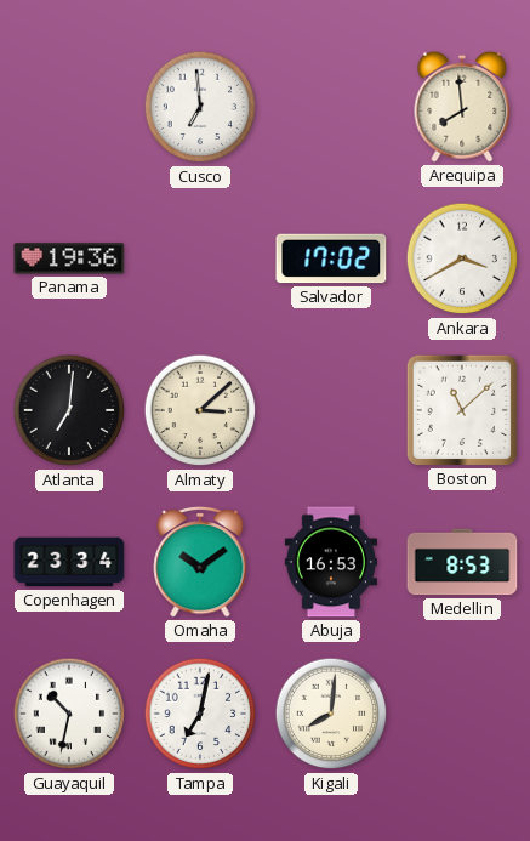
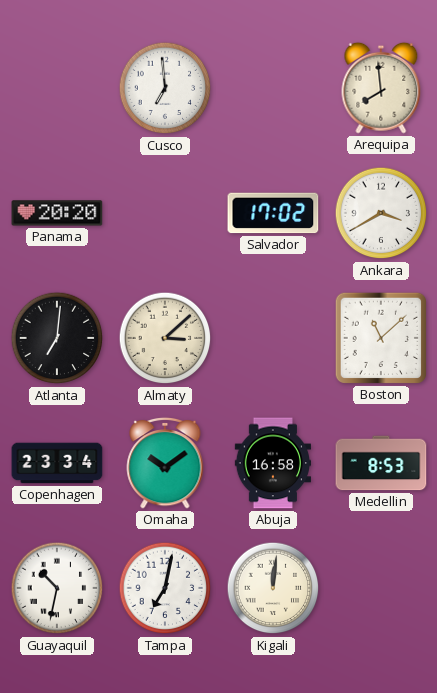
Panama: 19:36 -> 20:20 (57, 213)
Abuja: 16:53 -> 16:58 (272, 463)
Kigali: 8:01 -> 12:01 (273, 588)
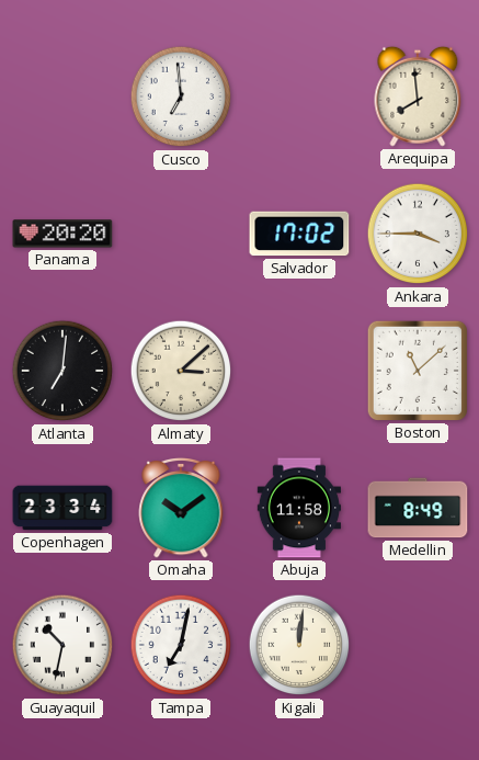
Ankara: 3:40 -> 3:45 (418, 234)
Abuja: 16:58 -> 11:58 (298, 508)
Medellin: 8:53 -> 8:49 (418, 508)
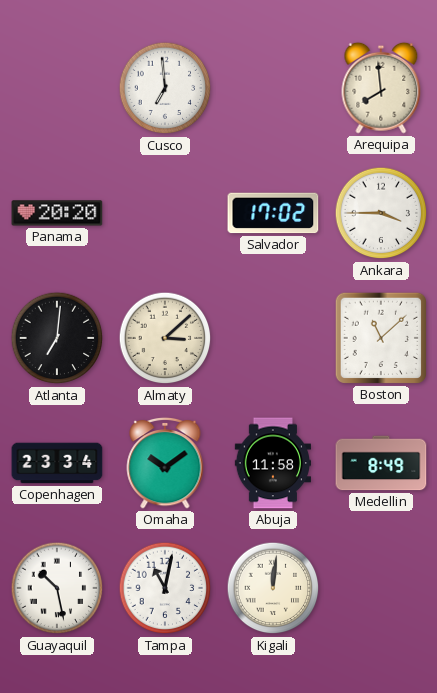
Guayaquil: 10:32 -> 10:28 (57, 588)
Tampa: 7:02 -> 11:02 (165, 588)
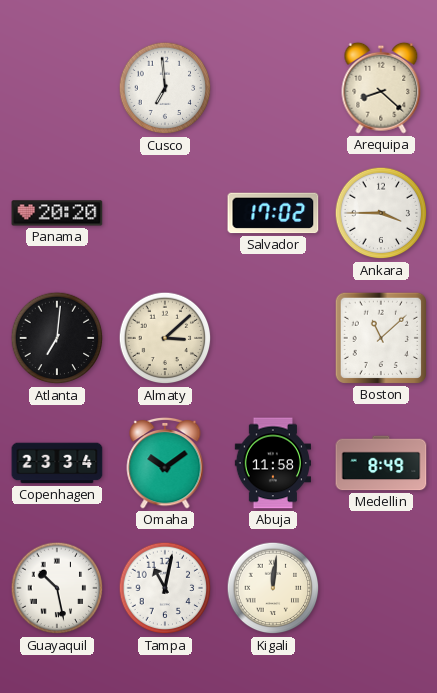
Arequipa: 7:59 -> 8:22 (381, 88)
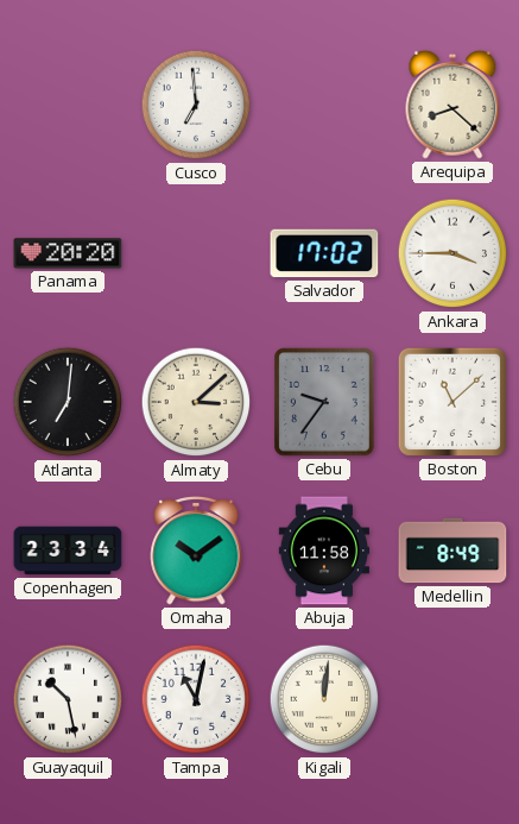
Cebu: none -> 9:36 (324, 402)
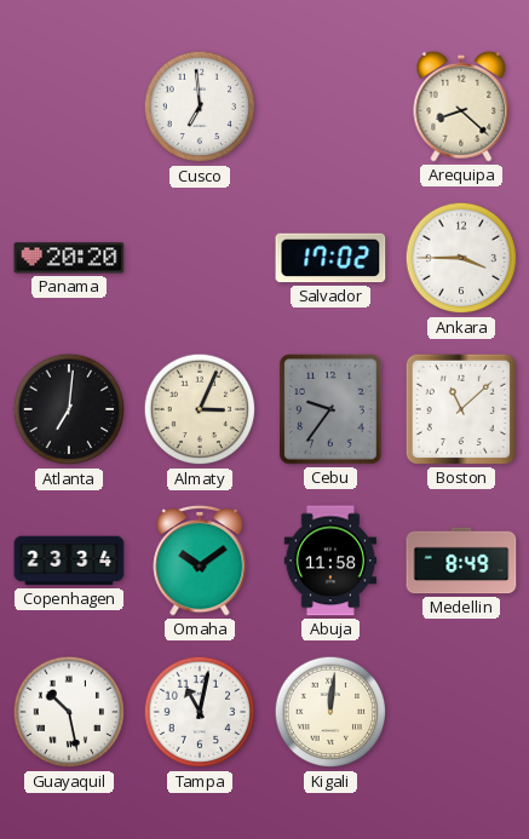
Almaty: 3:08 -> 3:04 (200, 409)
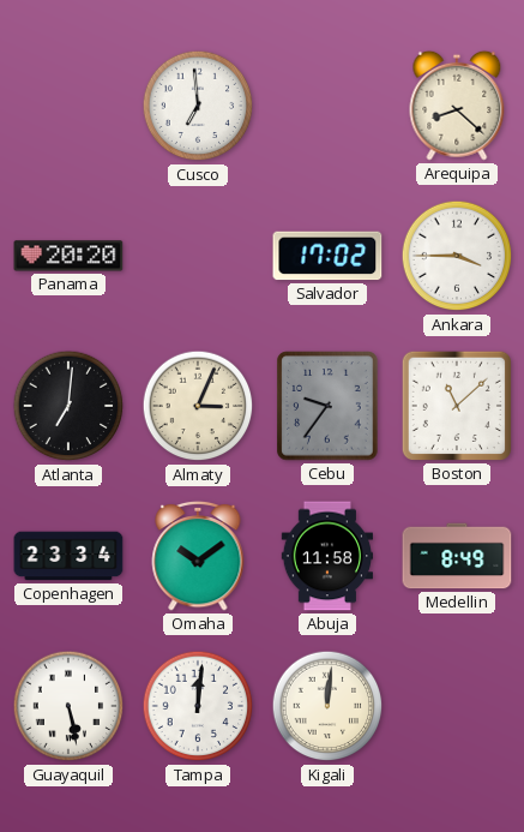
Guayaquil: 10:28 -> 5:28 (68, 706)
Tampa: 11:02 -> 12:01 (198, 706)
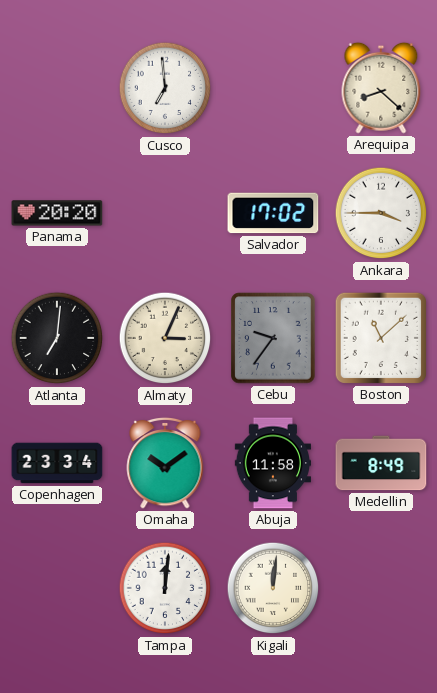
Guayaquil: 5:28 -> none (68, 706)
